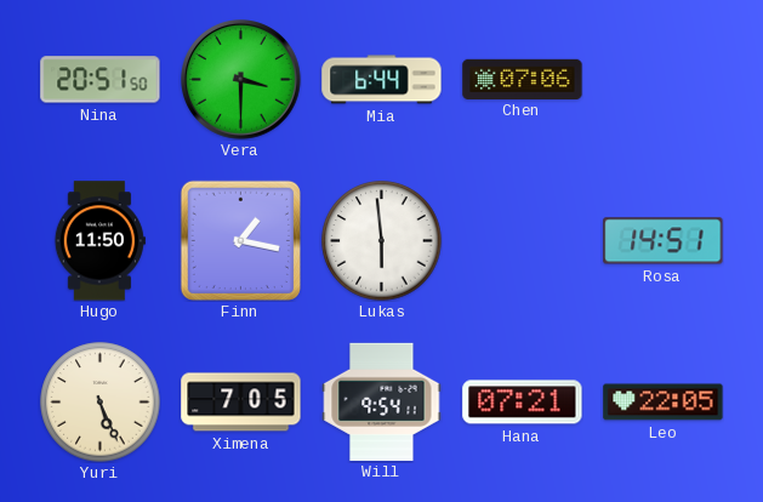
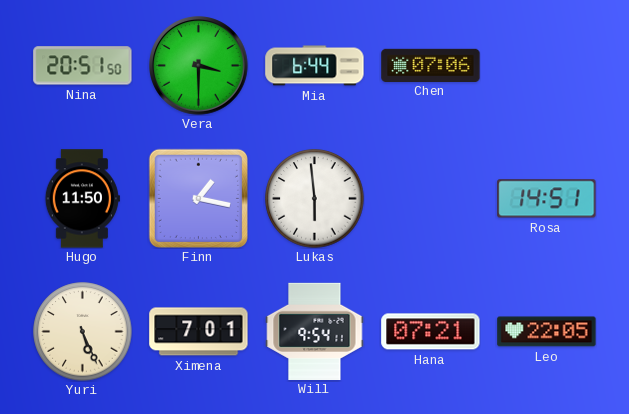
Ximena: 7:05 -> 7:01 (199, 332)
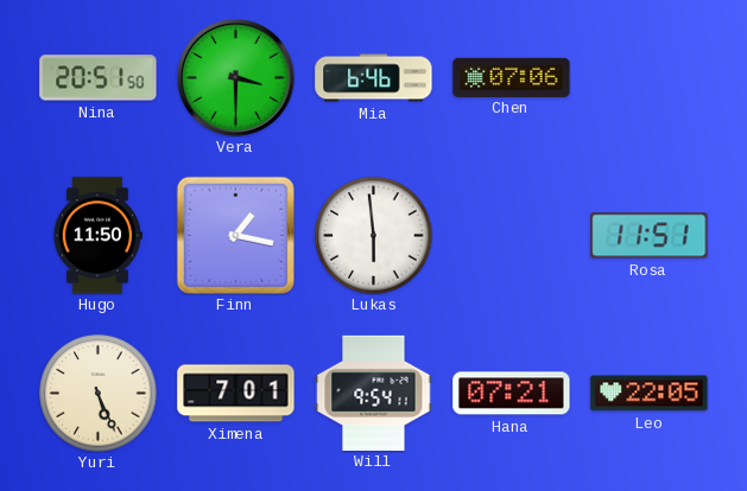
Mia: 6:44 -> 6:46 (374, 78)
Rosa: 14:51 -> 11:51 (650, 236)
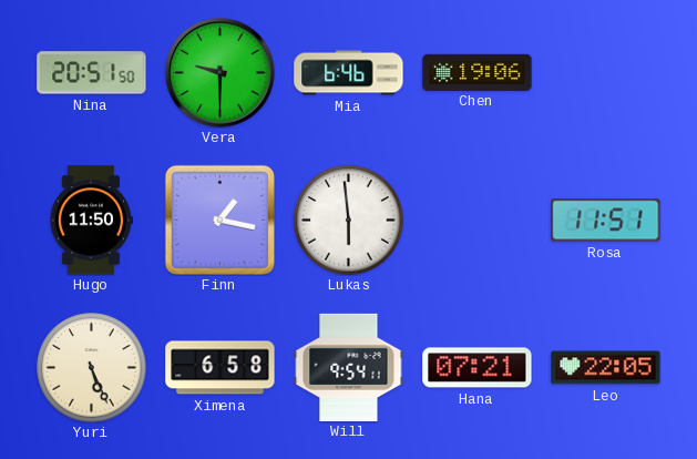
Vera: 3:30 -> 9:30 (221, 73)
Chen: 07:06 -> 19:06 (478, 72)
Ximena: 7:01 -> 6:58 (221, 368)
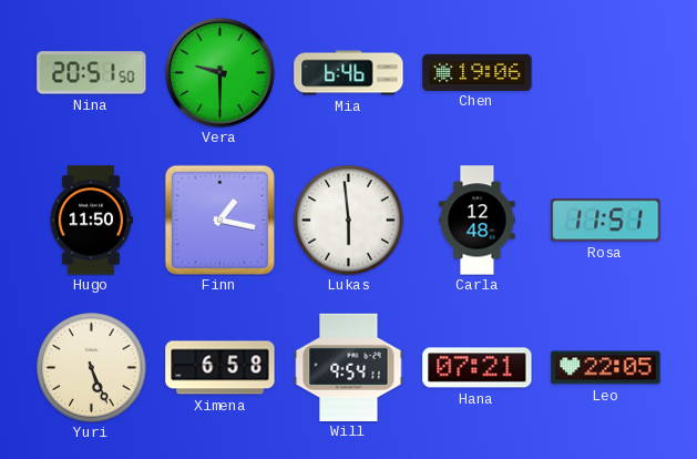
Carla: none -> 12:48 (478, 221)
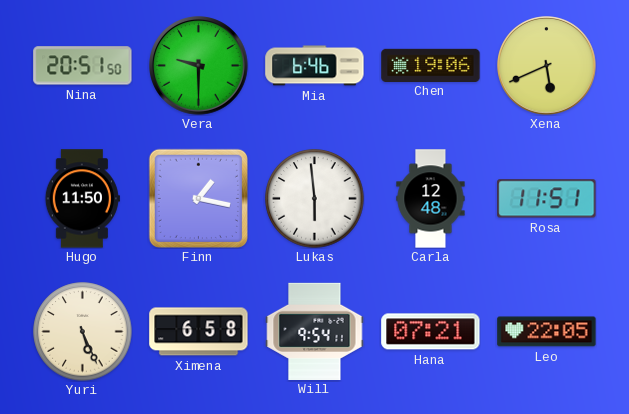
Xena: none -> 5:41 (547, 66)
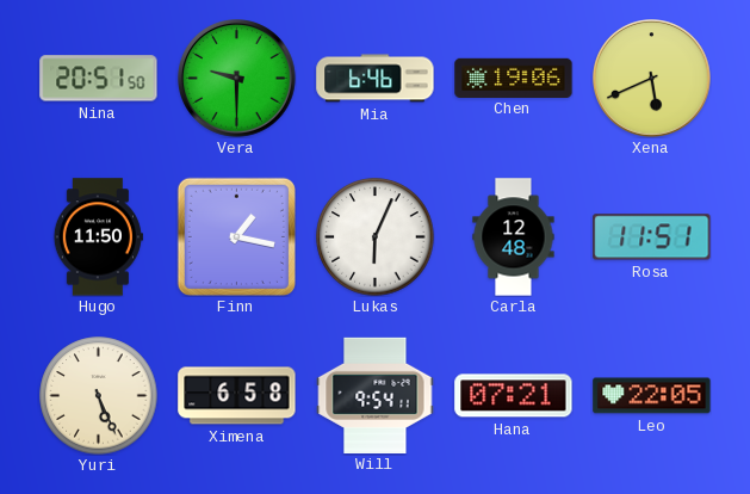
Lukas: 5:59 -> 6:04 (376, 237)
